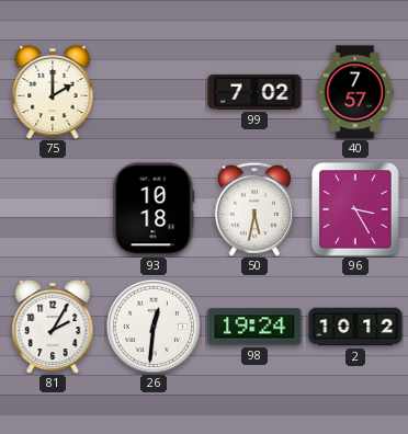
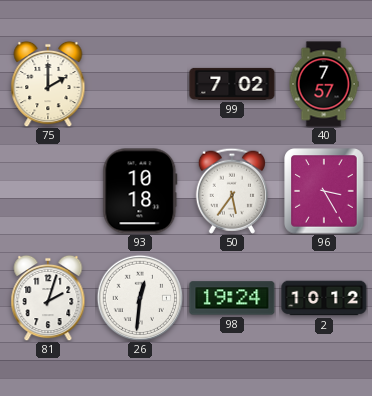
50: 5:32 -> 5:36 (231, 191)
81: 2:05 -> 2:03 (48, 298)
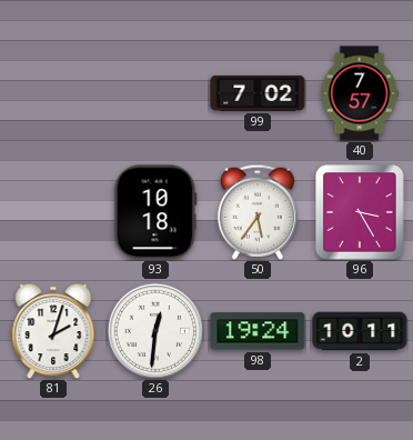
75: 2:00 -> none (48, 84)
2: 10:12 -> 10:11 (360, 331)
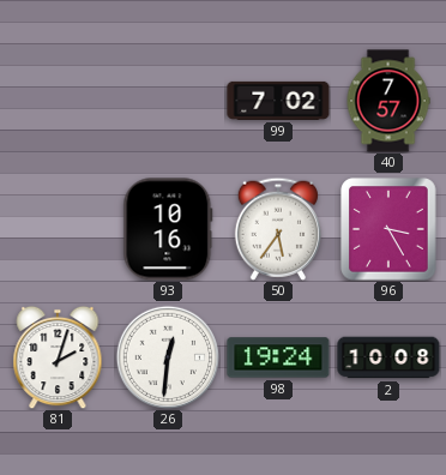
93: 10:18 -> 10:16 (168, 229)
2: 10:11 -> 10:08 (388, 357)
